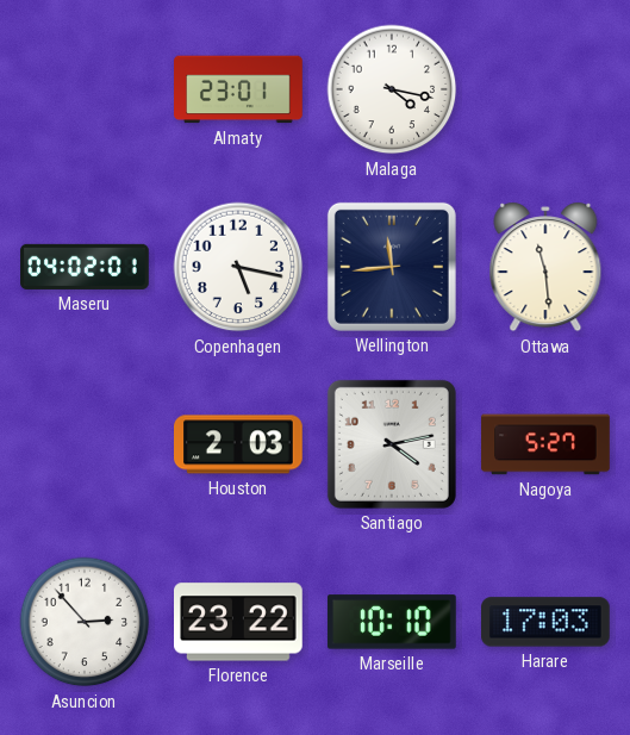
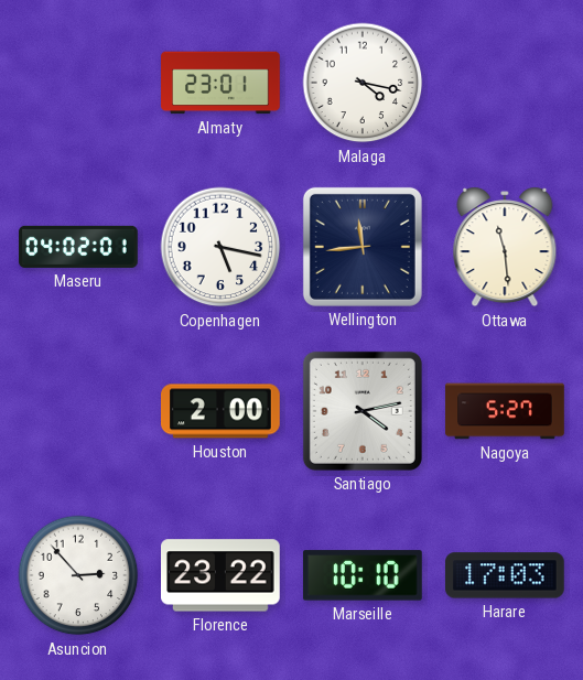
Houston: 2:03 -> 2:00 (222, 411)
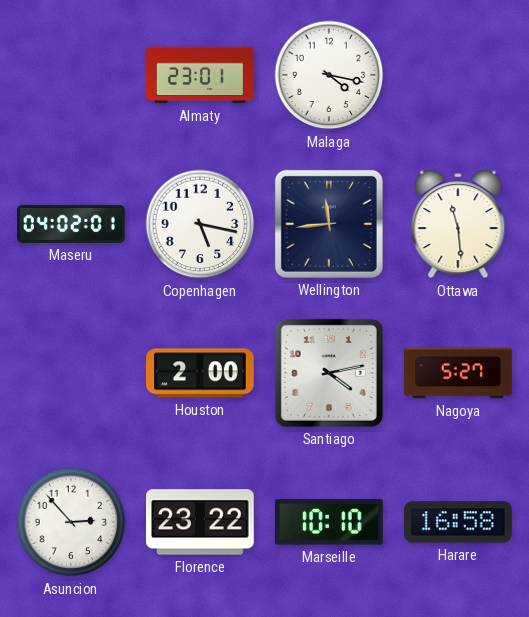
Harare: 17:03 -> 16:58 (459, 522)
